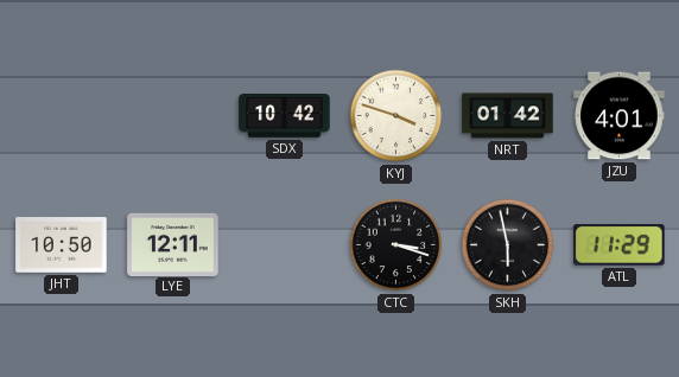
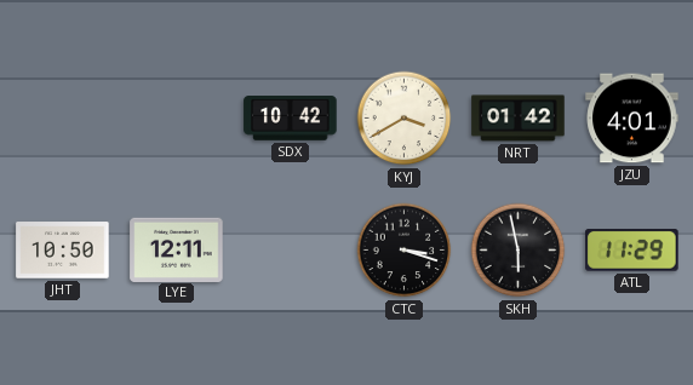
KYJ: 3:48 -> 3:40 (405, 119)
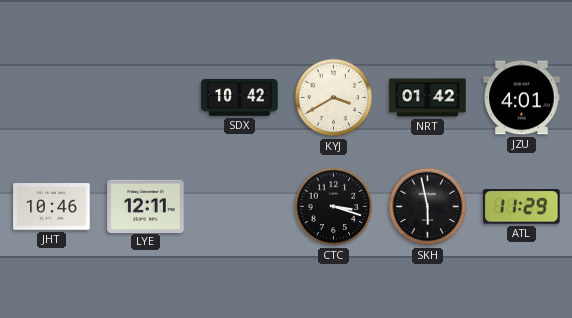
JHT: 10:50 -> 10:46 (52, 207)
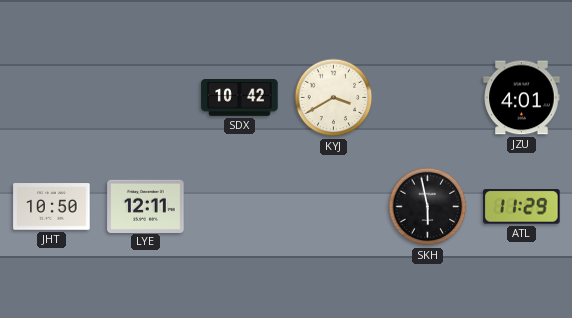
NRT: 01:42 -> none (428, 98)
JHT: 10:46 -> 10:50 (52, 207)
CTC: 3:18 -> none (334, 207)
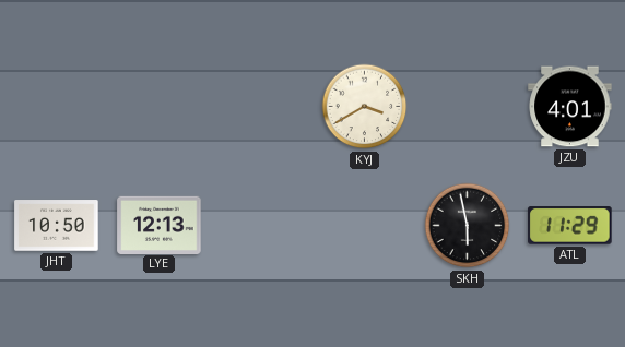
SDX: 10:42 -> none (240, 98)
LYE: 12:11 -> 12:13 (160, 225)
